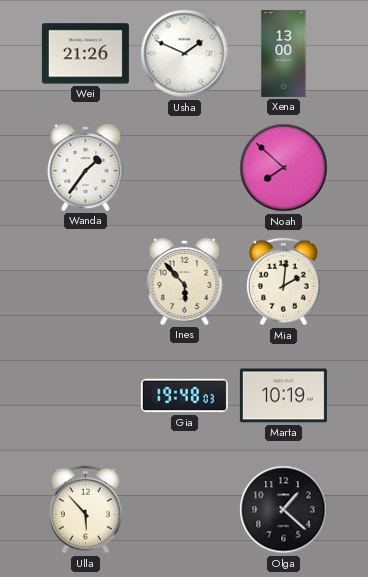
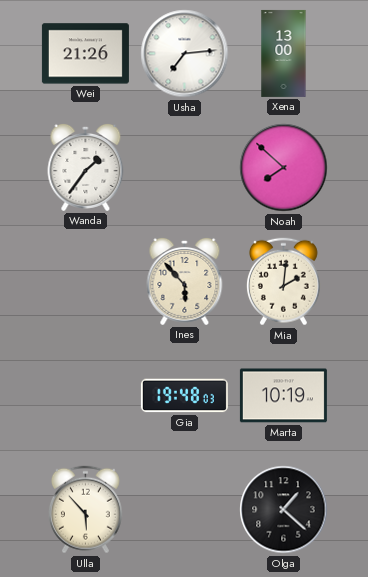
Usha: 1:49 -> 7:14 (185, 54)
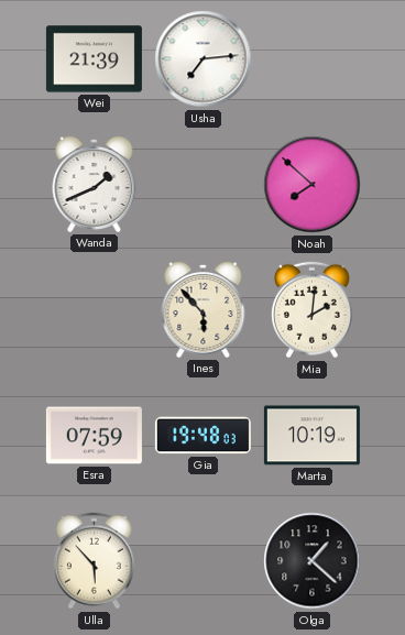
Wei: 21:26 -> 21:39 (94, 59)
Xena: 13:00 -> none (284, 53)
Wanda: 1:36 -> 1:41 (95, 184)
Esra: none -> 07:59 (94, 436)
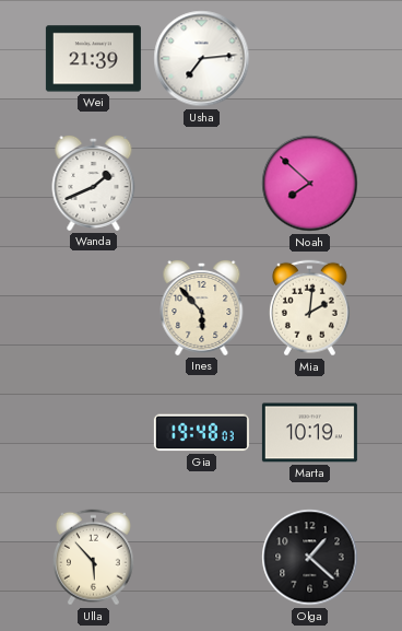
Esra: 07:59 -> none (94, 436)
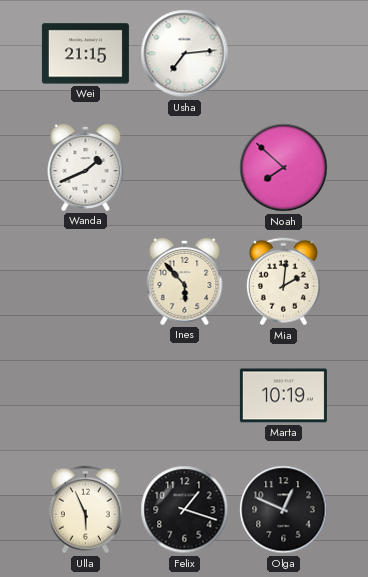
Wei: 21:39 -> 21:15 (85, 54)
Gia: 19:48 -> none (201, 433)
Ulla: 5:53 -> 5:56 (85, 510)
Felix: none -> 1:18 (185, 510)
Olga: 1:22 -> 12:49 (284, 510)
